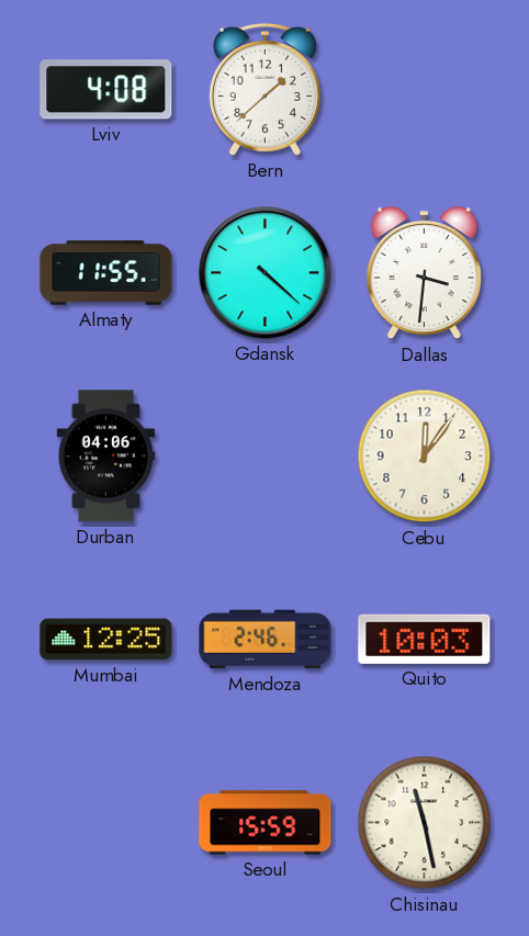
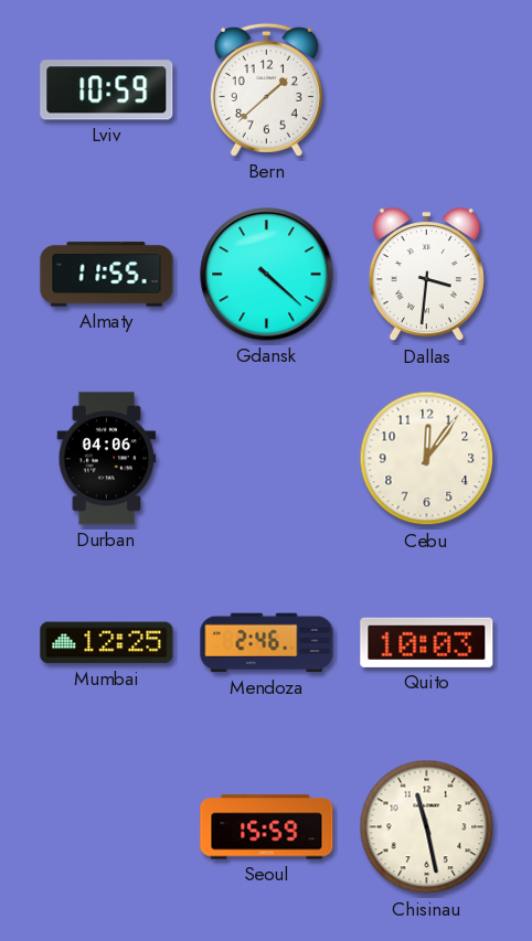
Lviv: 4:08 -> 10:59 (107, 90)
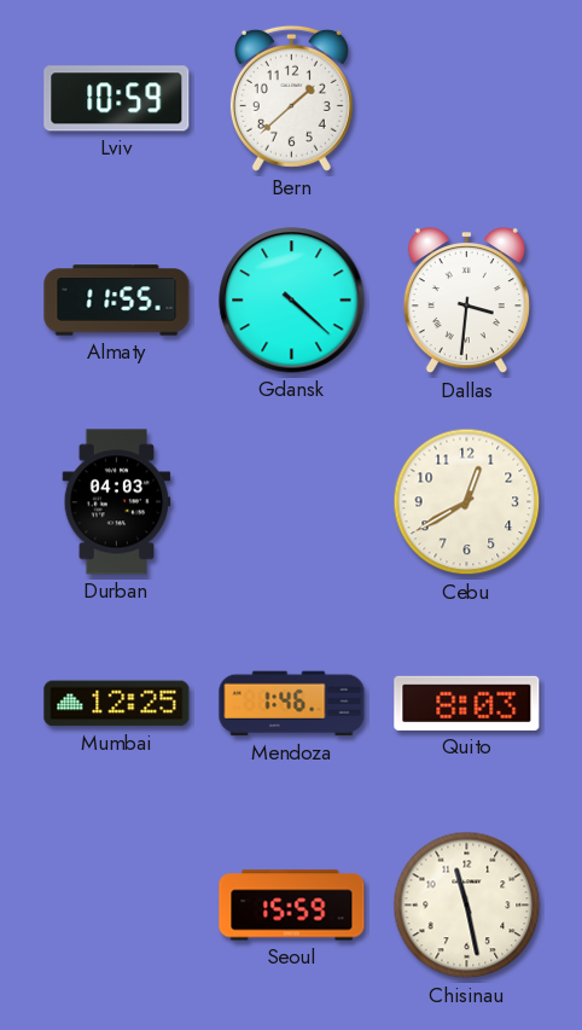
Durban: 04:06 -> 04:03 (117, 502)
Cebu: 12:06 -> 12:40 (467, 502)
Mendoza: 2:46 -> 1:46 (292, 704)
Quito: 10:03 -> 8:03 (467, 703)
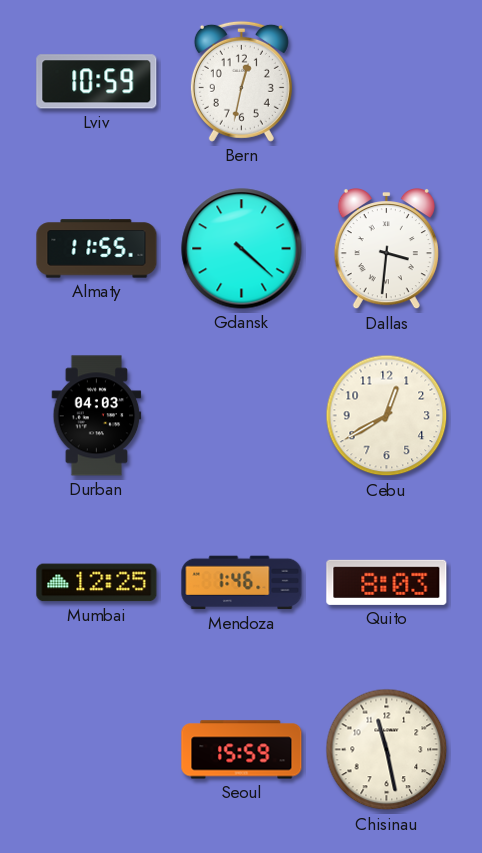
Bern: 1:38 -> 12:32 (241, 81)
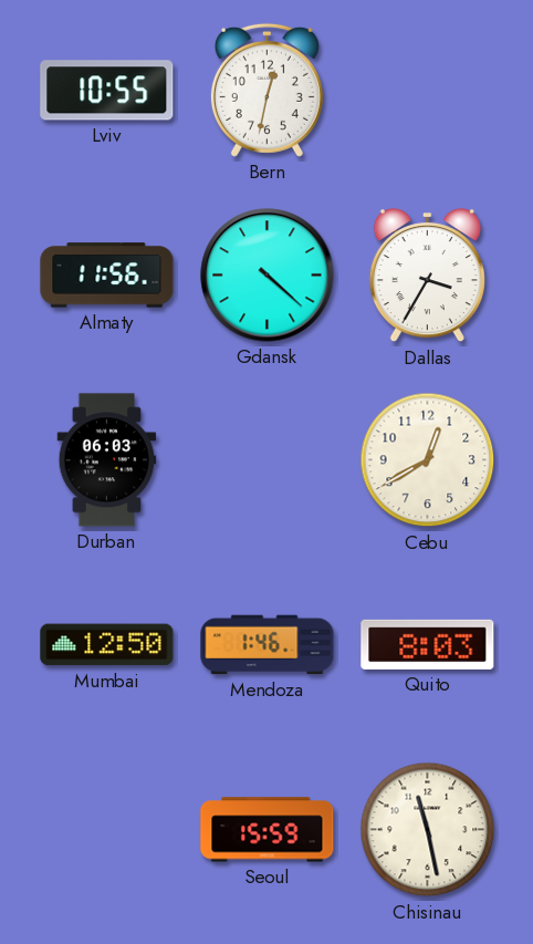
Lviv: 10:59 -> 10:55 (107, 91)
Almaty: 11:55 -> 11:56 (107, 276)
Dallas: 3:31 -> 3:35 (427, 277)
Durban: 04:03 -> 06:03 (107, 460)
Mumbai: 12:25 -> 12:50 (107, 645)
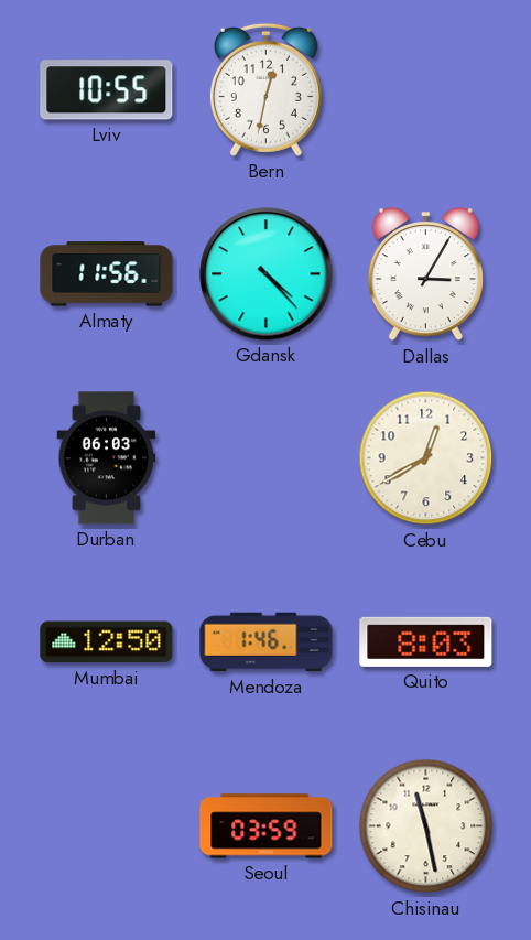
Gdansk: 4:22 -> 4:23 (267, 274)
Dallas: 3:35 -> 3:05 (425, 275)
Seoul: 15:59 -> 03:59 (267, 826)
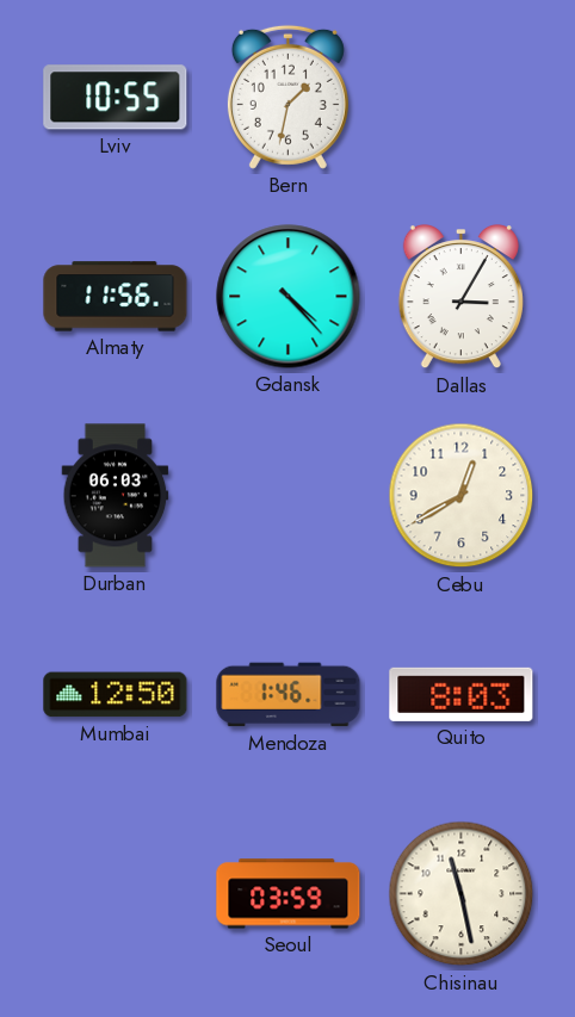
Bern: 12:32 -> 1:32 (287, 97)
